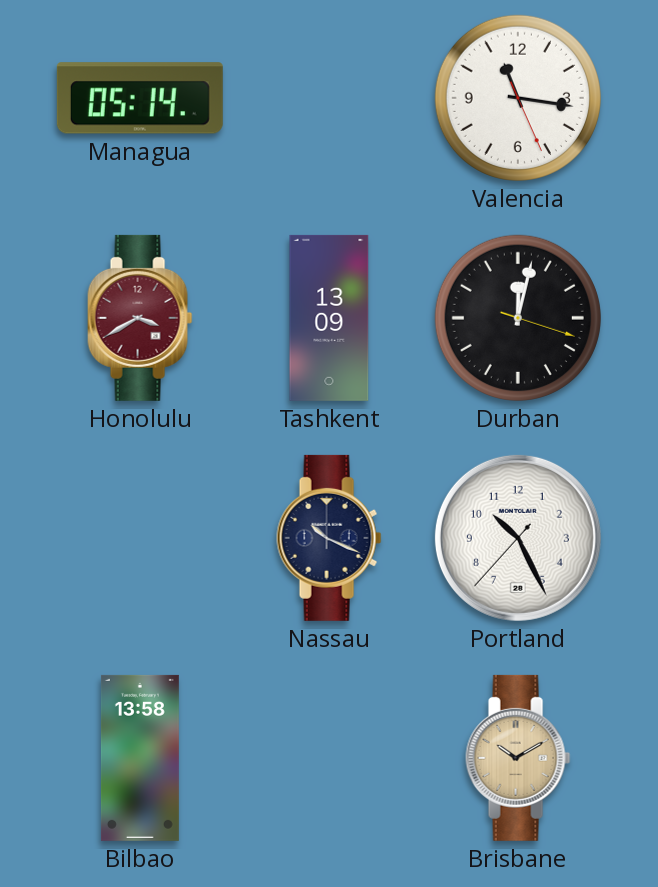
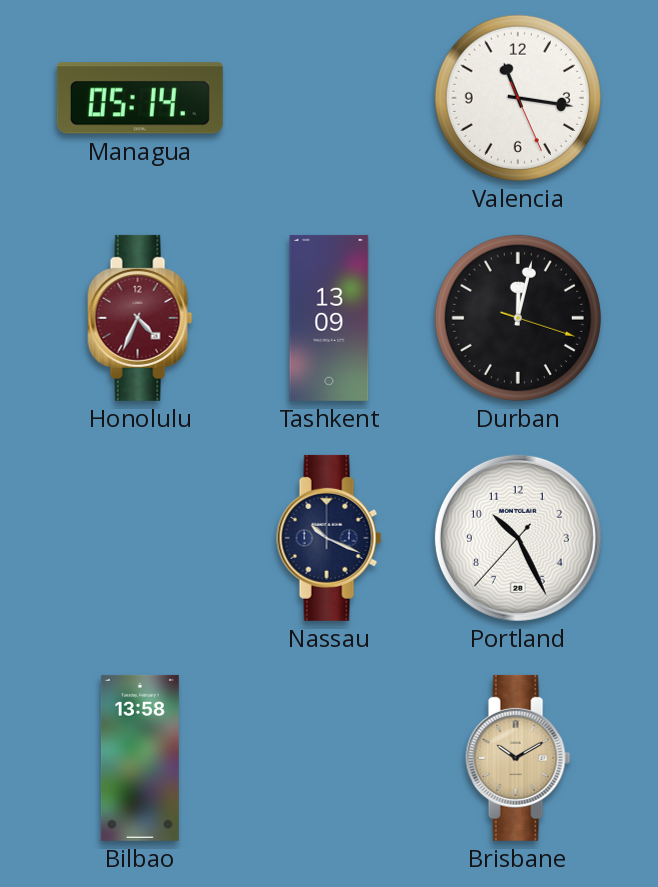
Honolulu: 3:40 -> 4:34 (140, 318)
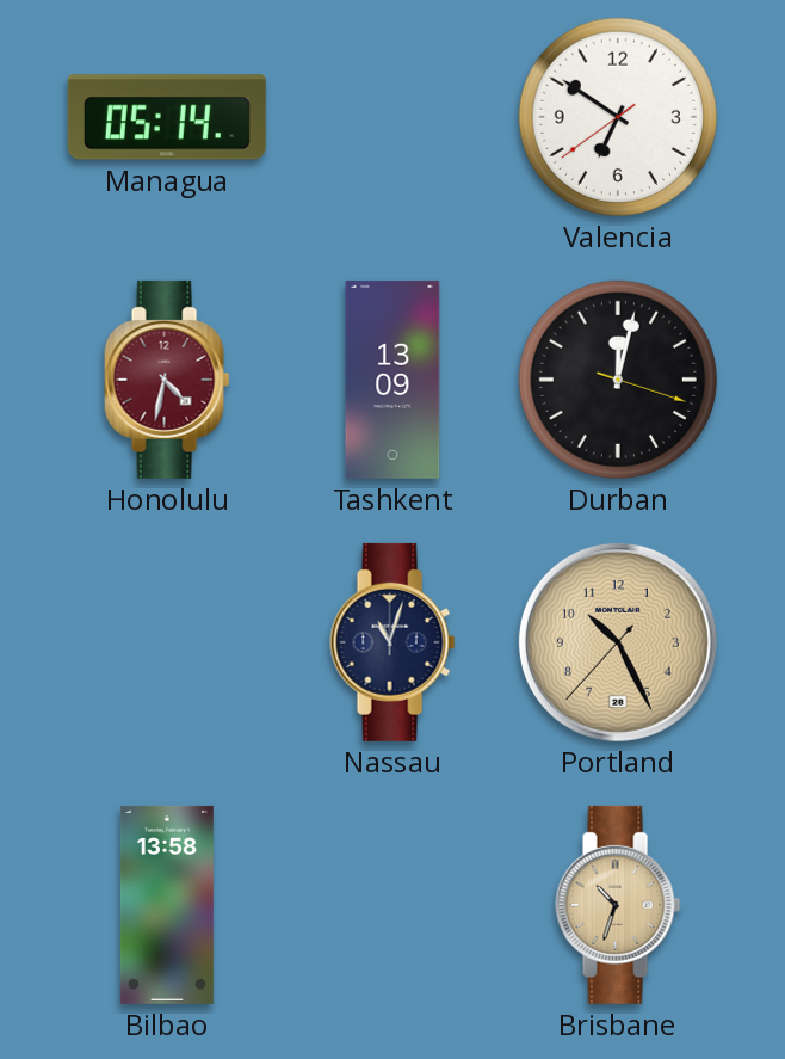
Valencia: 11:16 -> 6:50 (618, 117)
Honolulu: 4:34 -> 4:32 (167, 380)
Nassau: 10:19 -> 11:03 (392, 642)
Portland dial: white -> champagne (618, 642)
Brisbane: 10:10 -> 10:33 (618, 905)
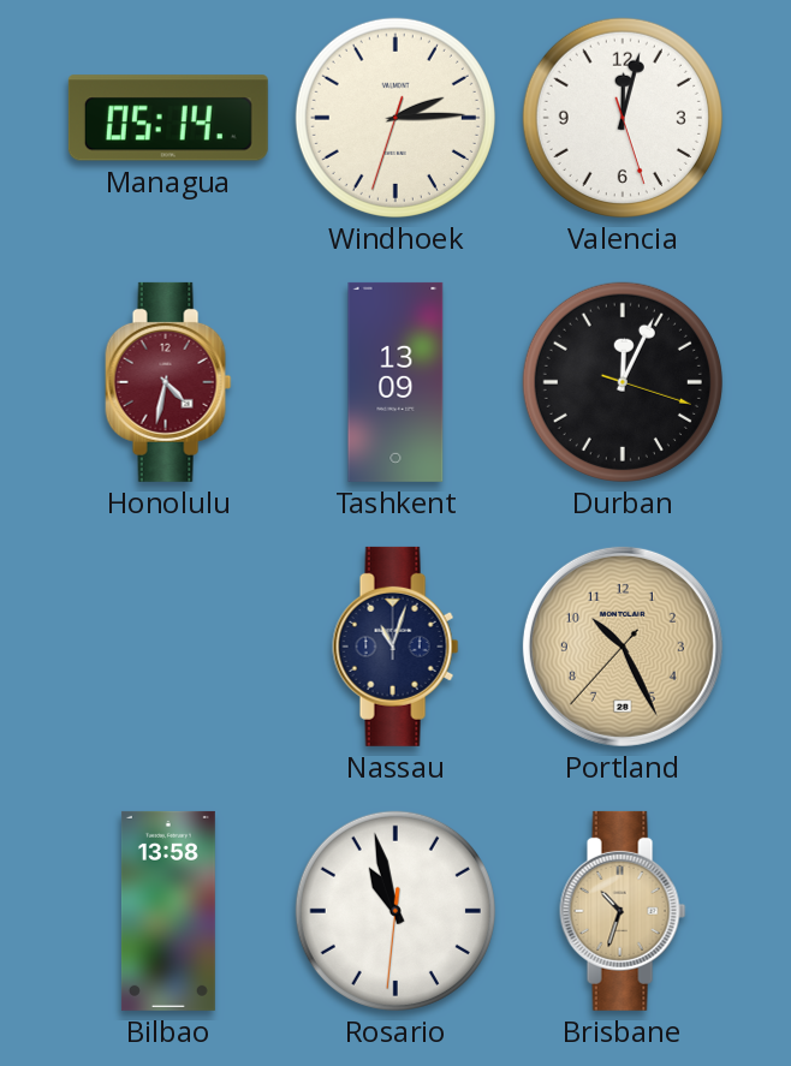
Windhoek: none -> 2:14 (395, 118)
Valencia: 6:50 -> 12:02 (623, 118)
Durban: 12:02 -> 12:04 (623, 382)
Rosario: none -> 10:57 (395, 911)
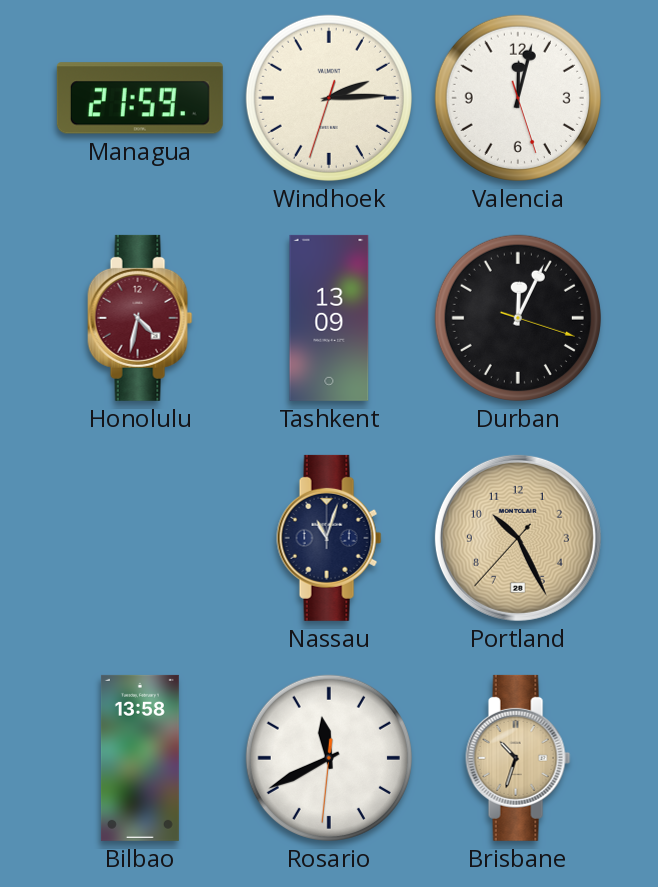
Managua: 05:14 -> 21:59 (140, 98)
Rosario: 10:57 -> 11:40 (329, 758)
